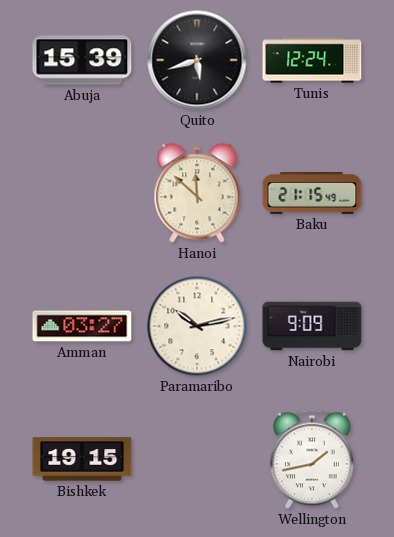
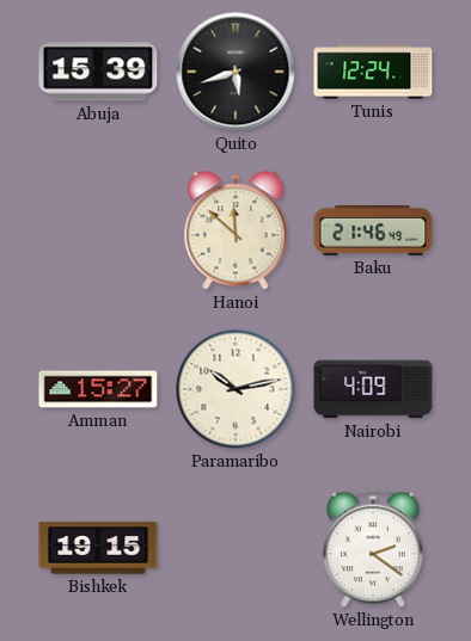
Baku: 21:15 -> 21:46 (373, 232)
Amman: 03:27 -> 15:27 (98, 389)
Nairobi: 9:09 -> 4:09 (373, 389)
Wellington: 1:43 -> 2:21 (373, 548)
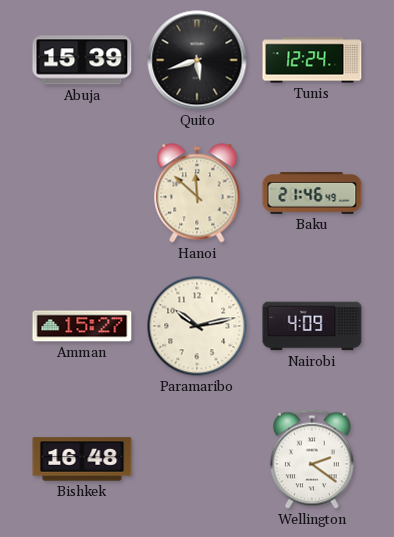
Bishkek: 19:15 -> 16:48 (82, 459)
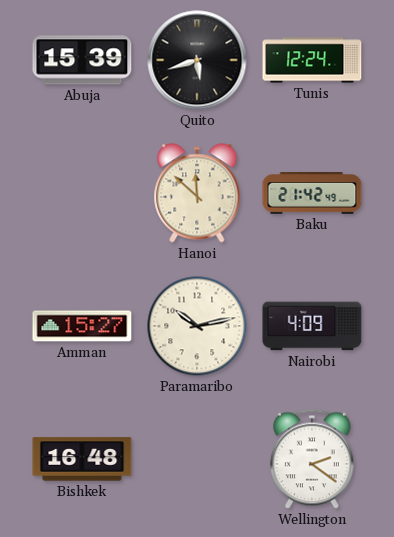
Baku: 21:46 -> 21:42 (312, 194)
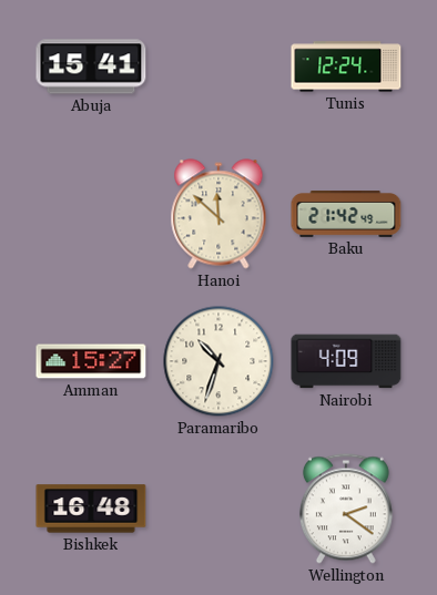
Abuja: 15:39 -> 15:41 (91, 66)
Quito: 5:42 -> none (197, 60)
Paramaribo: 10:13 -> 10:33 (218, 361)
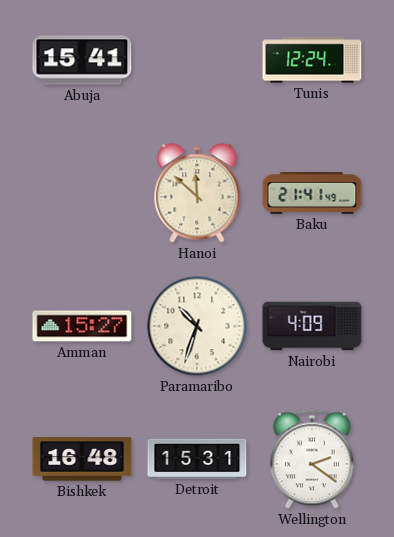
Baku: 21:42 -> 21:41 (312, 194)
Detroit: none -> 15:31 (197, 459)
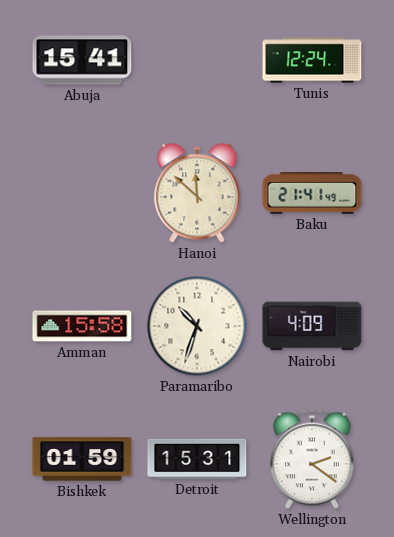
Amman: 15:27 -> 15:58 (82, 326)
Bishkek: 16:48 -> 01:59 (82, 459)
